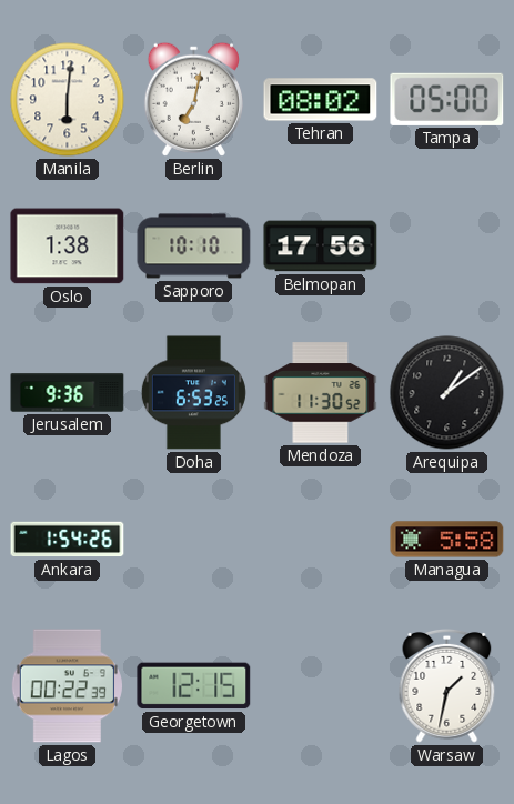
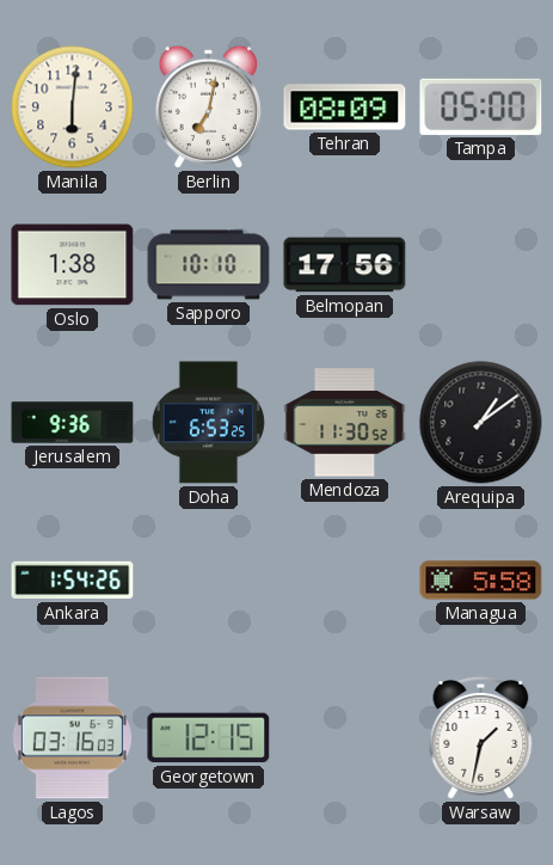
Tehran: 08:02 -> 08:09 (345, 108)
Lagos: 00:22 -> 03:16 (72, 738)
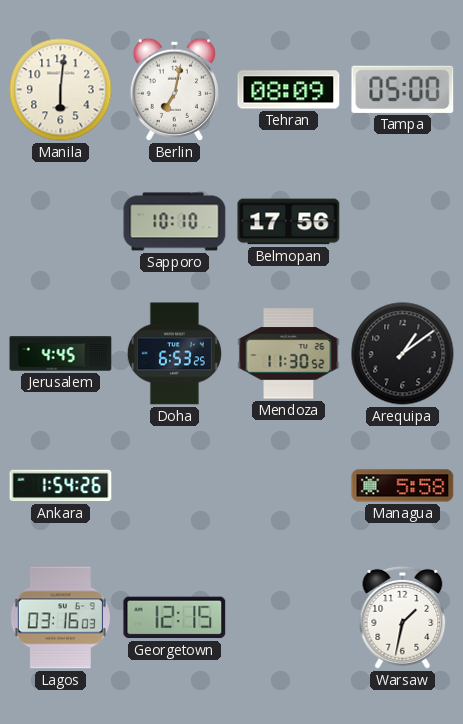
Oslo: 1:38 -> none (73, 265)
Jerusalem: 9:36 -> 4:45 (61, 354)
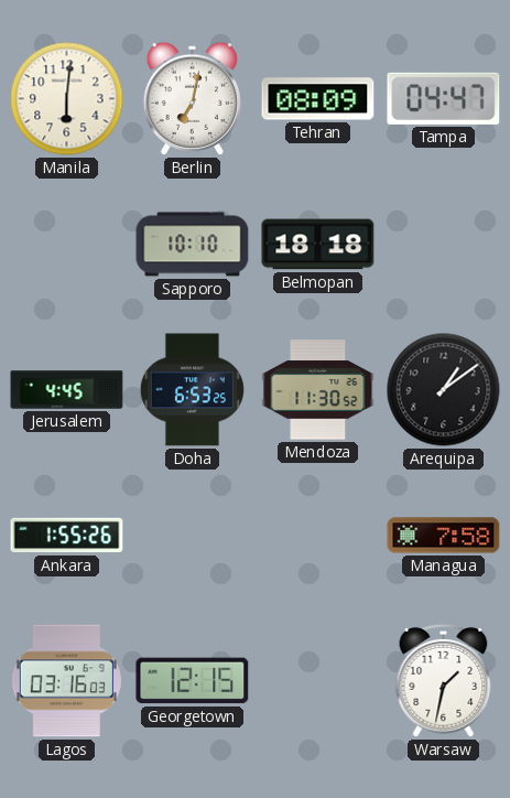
Tampa: 05:00 -> 04:47 (444, 98)
Belmopan: 17:56 -> 18:18 (318, 245)
Ankara: 1:54 -> 1:55 (67, 536)
Managua: 5:58 -> 7:58 (444, 536)
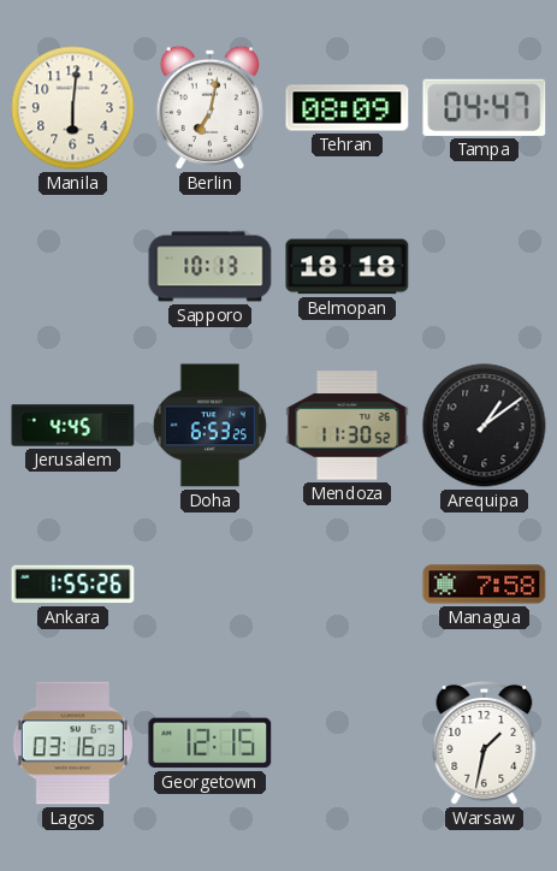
Sapporo: 10:10 -> 10:13 (211, 267)
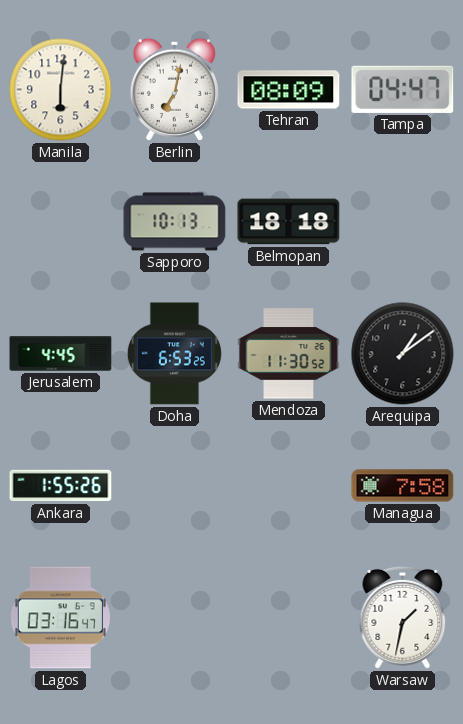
Lagos: 03:16:03 -> 03:16:47 (60, 618)
Georgetown: 12:15 -> none (211, 743)
